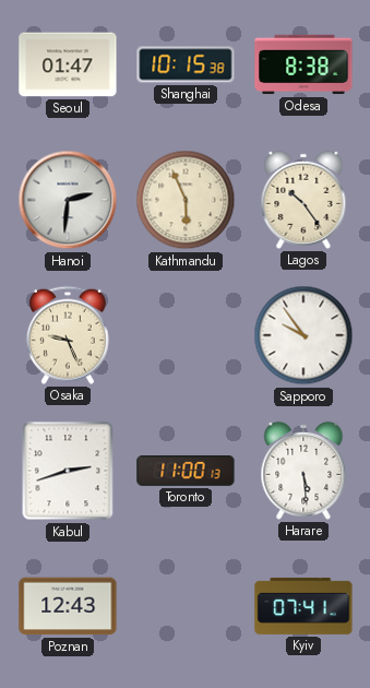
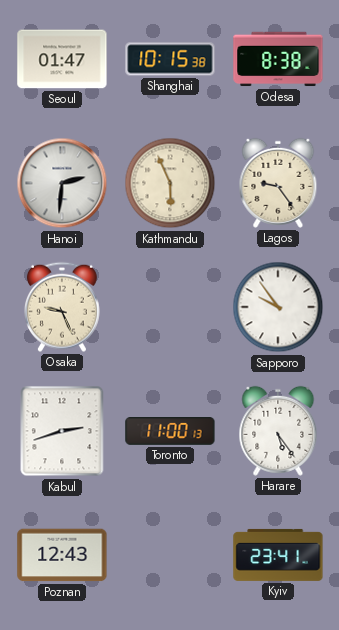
Lagos: 10:24 -> 9:24 (278, 183)
Harare: 5:29 -> 5:24 (278, 431)
Kyiv: 07:41 -> 23:41 (278, 555)
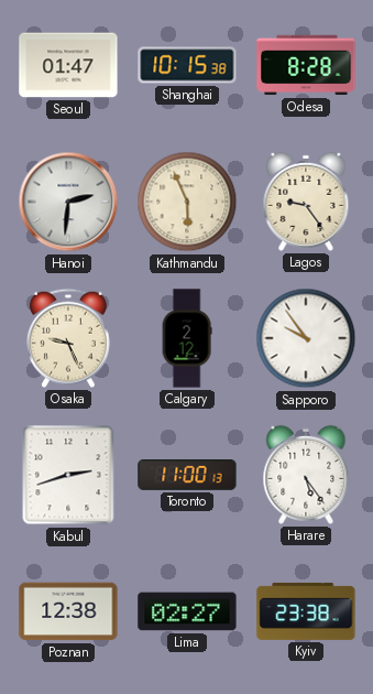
Odesa: 8:38 -> 8:28 (306, 65)
Calgary: none -> 2:12 (187, 338)
Poznan: 12:43 -> 12:38 (68, 611)
Lima: none -> 02:27 (187, 611)
Kyiv: 23:41 -> 23:38 (306, 611)
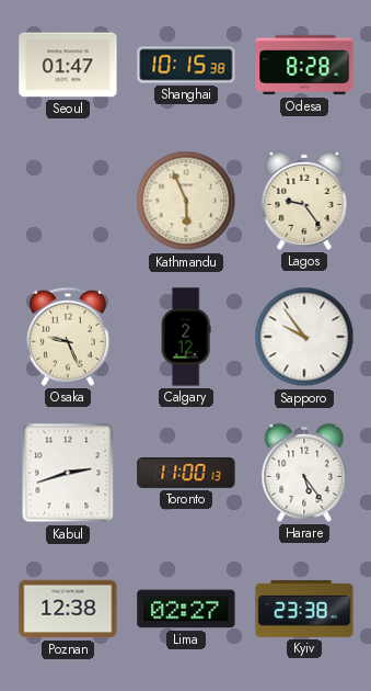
Hanoi: 2:31 -> none (68, 202)
